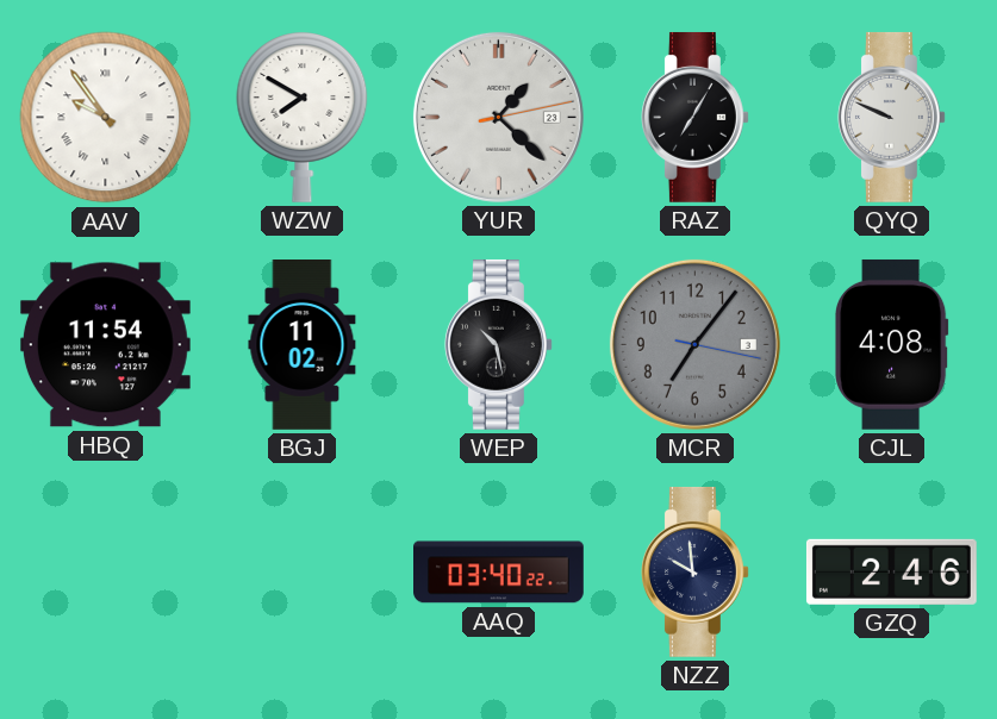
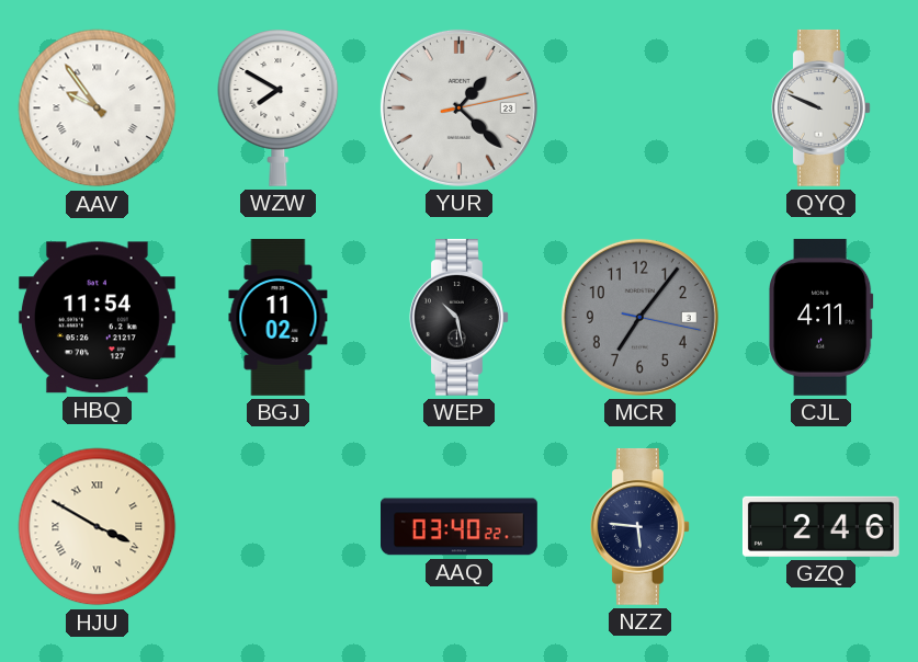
RAZ: 7:05 -> none (694, 117)
CJL: 4:08 -> 4:11 (821, 317)
HJU: none -> 3:50 (98, 527)
NZZ: 9:59 -> 5:46 (639, 526)
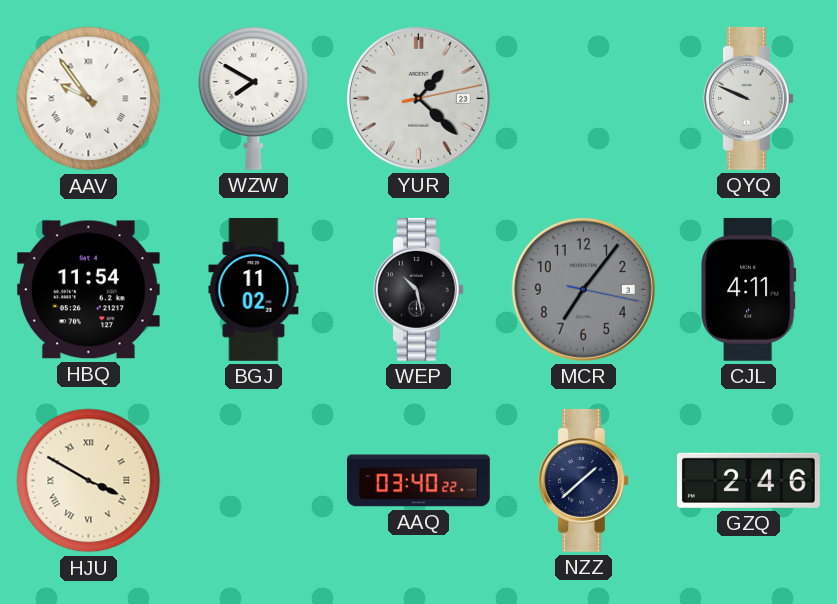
NZZ: 5:46 -> 1:38 (583, 480)
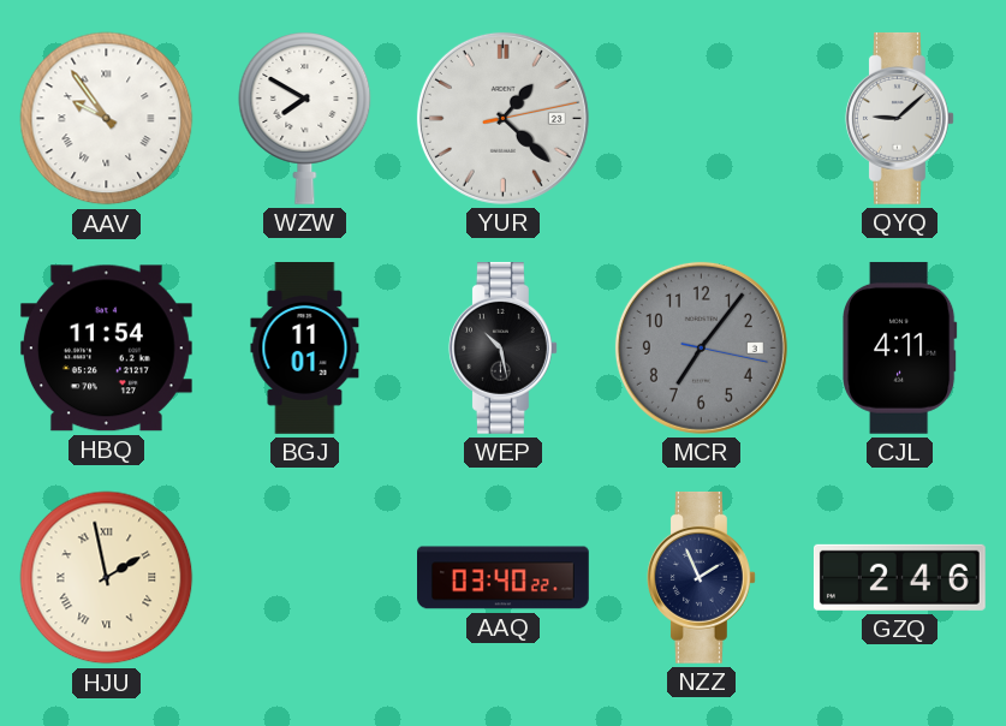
QYQ: 9:49 -> 9:08 (899, 118)
BGJ: 11:02 -> 11:01 (305, 349)
HJU: 3:50 -> 1:58 (107, 578)
NZZ: 1:38 -> 1:56 (701, 577)
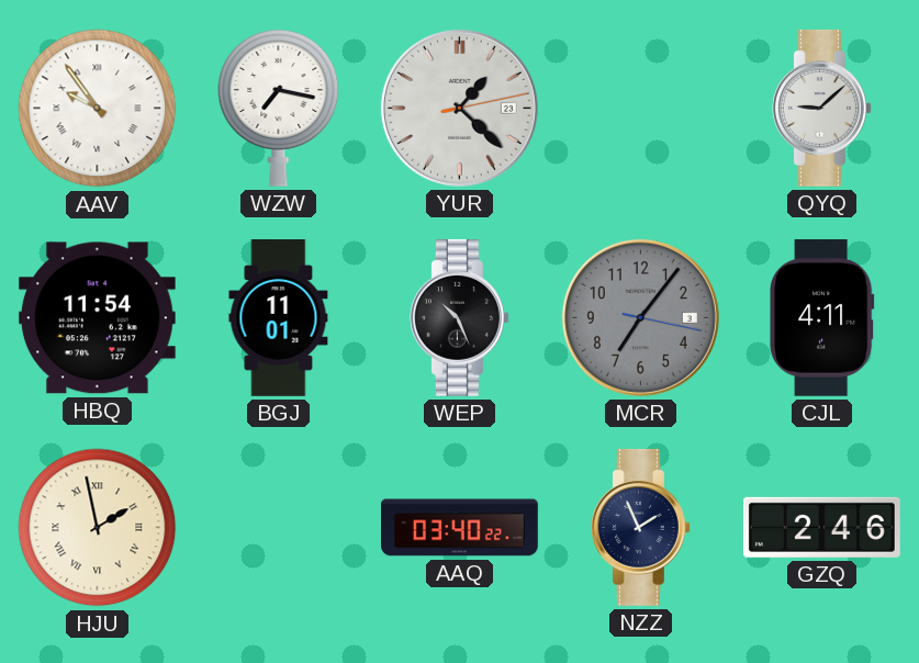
WZW: 7:50 -> 7:17 (279, 108)
WEP: 10:28 -> 10:26 (459, 317)
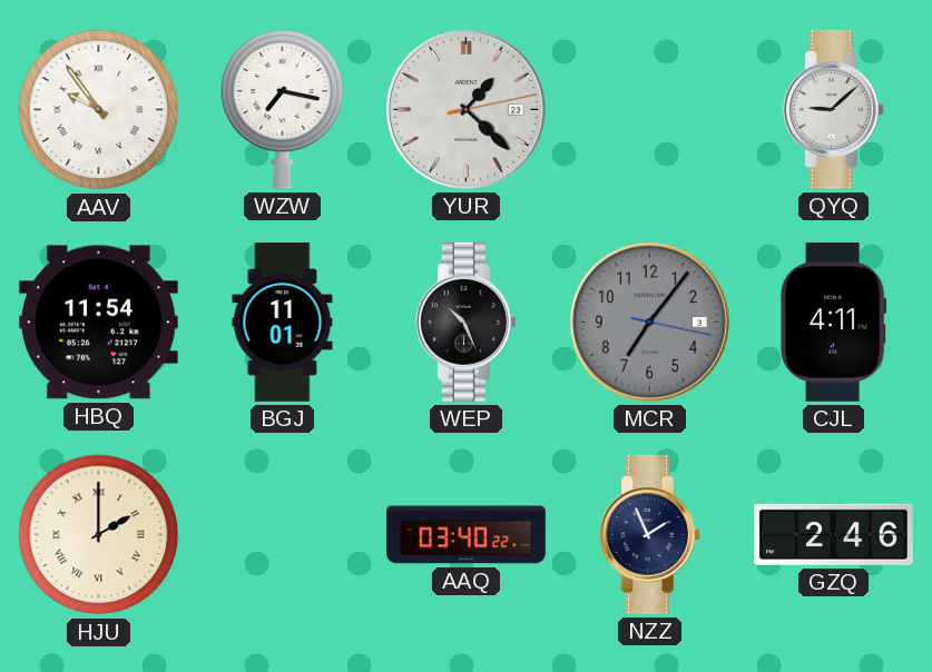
HJU: 1:58 -> 2:00 (99, 535)
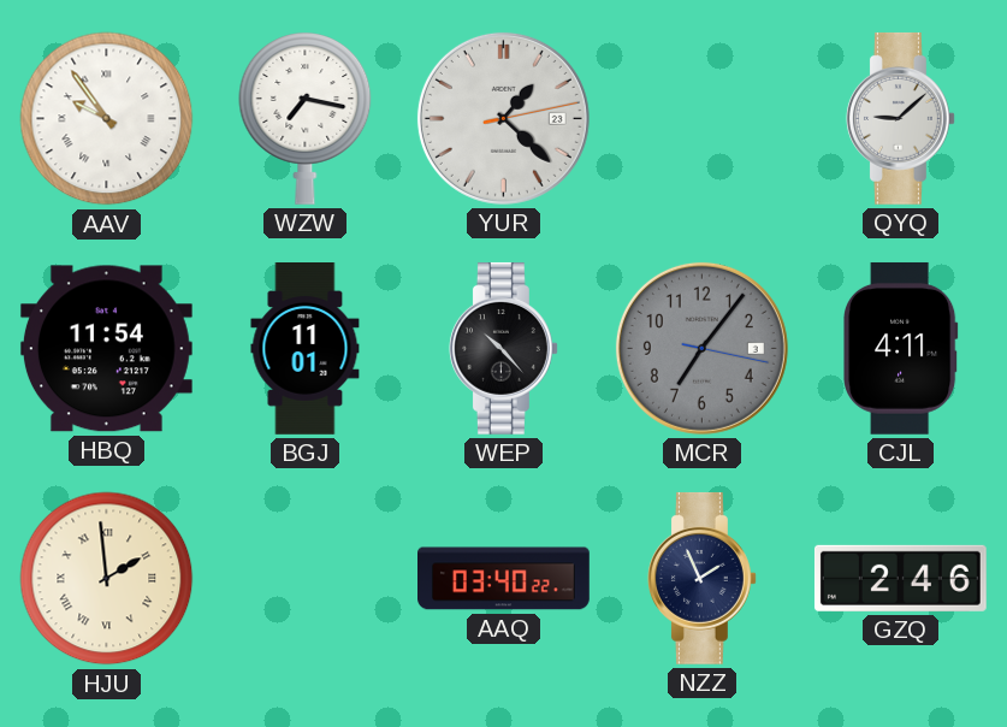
WEP: 10:26 -> 10:23 (503, 348)
HJU: 2:00 -> 1:59 (107, 579)
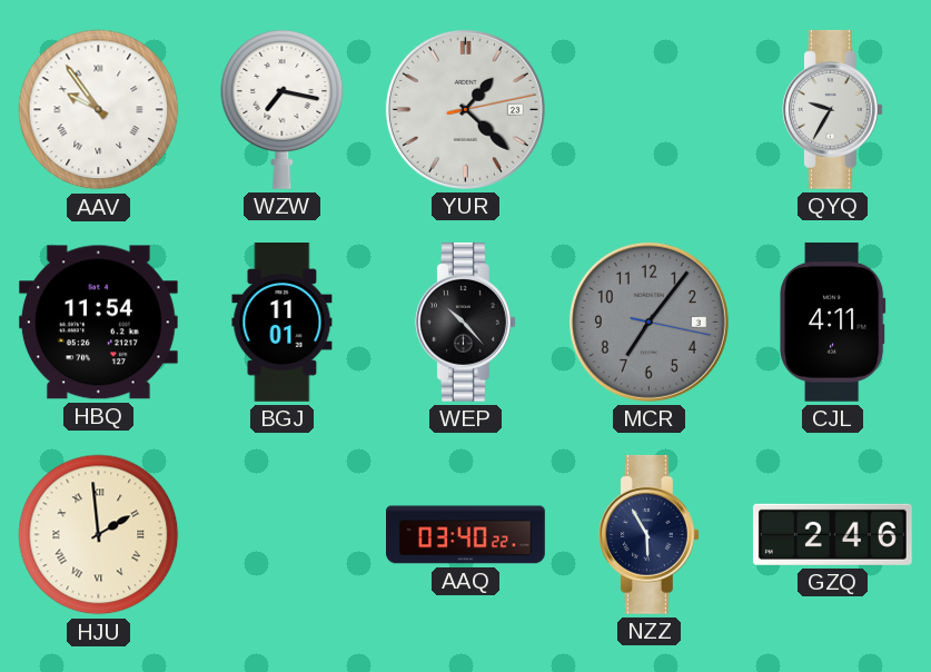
QYQ: 9:08 -> 9:35 (832, 109)
NZZ: 1:56 -> 5:55 (648, 534)
